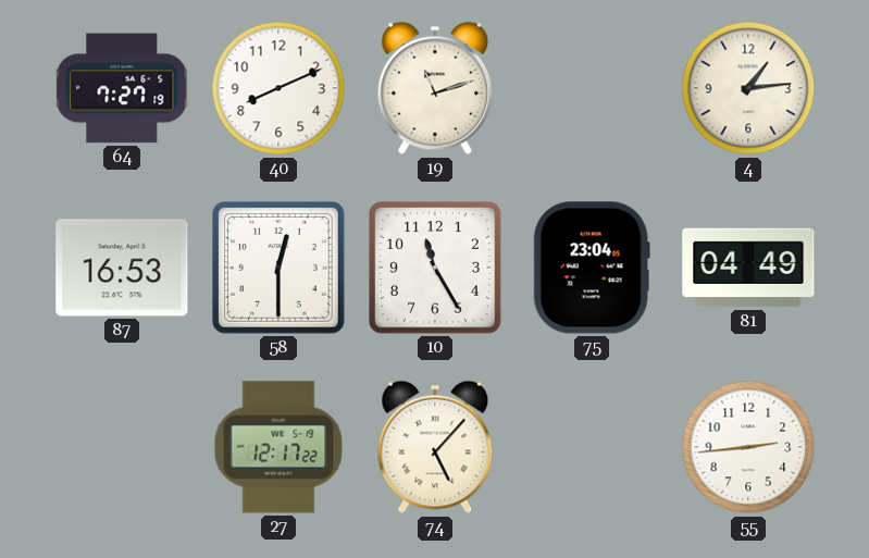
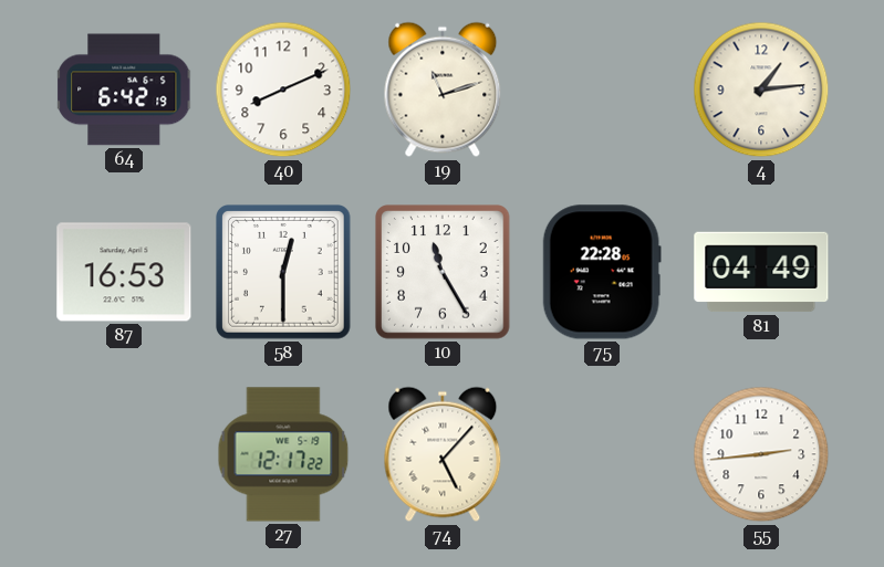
64: 7:27 -> 6:42 (125, 90)
75: 23:04 -> 22:28 (602, 272)
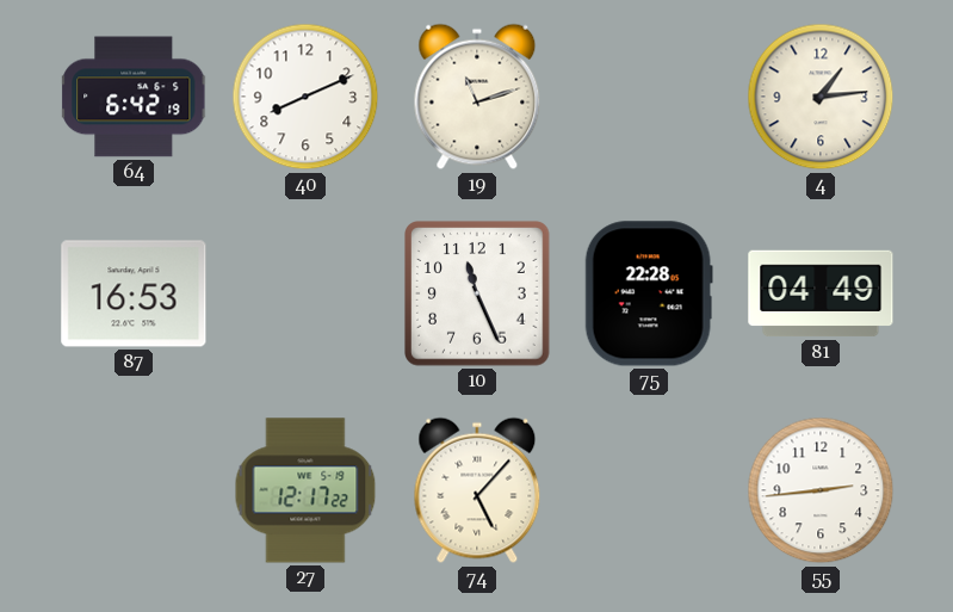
58: 12:30 -> none (284, 273)
10: 11:25 -> 11:26 (478, 295)
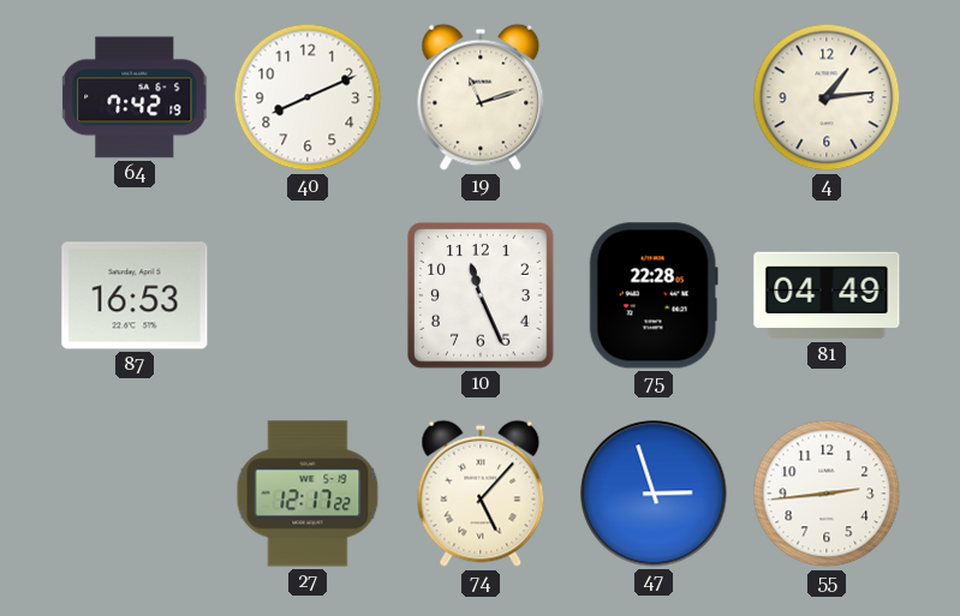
64: 6:42 -> 7:42 (136, 97)
47: none -> 2:57 (654, 494)
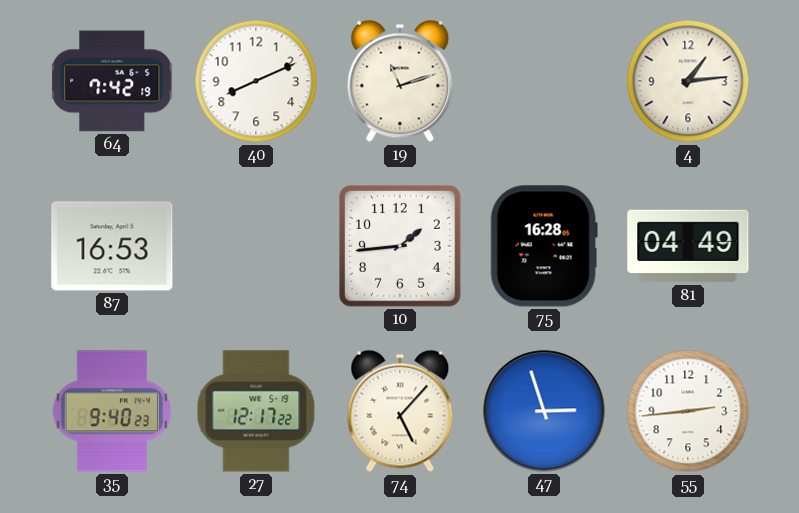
10: 11:26 -> 1:44 (401, 247)
75: 22:28 -> 16:28 (544, 246)
35: none -> 9:40 (111, 411)
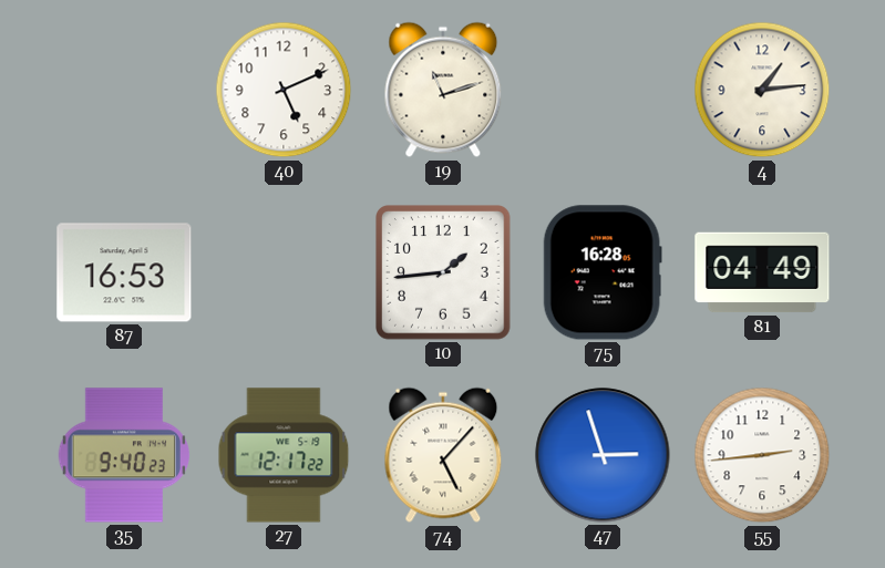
64: 7:42 -> none (113, 81)
40: 8:11 -> 5:11 (284, 90)
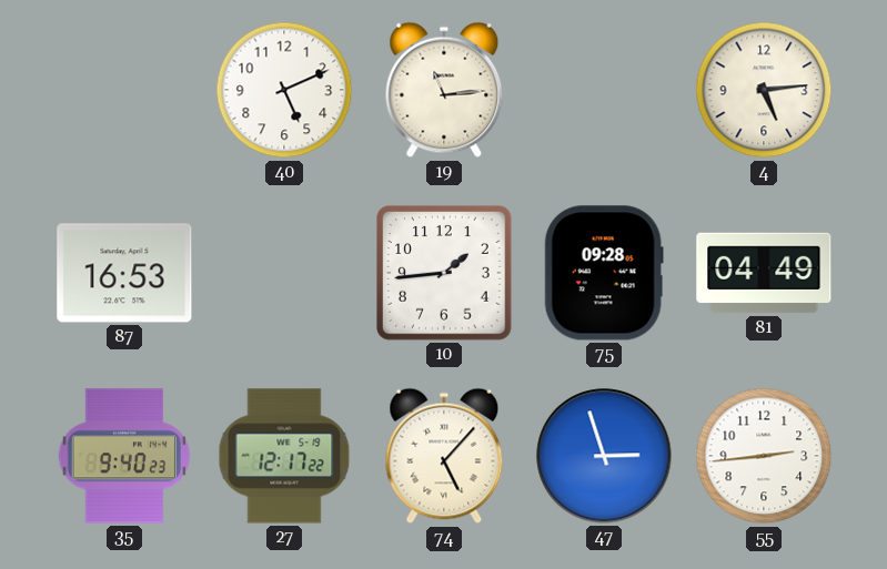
19: 11:12 -> 11:14 (444, 90)
4: 1:14 -> 5:14 (764, 90)
75: 16:28 -> 09:28 (604, 273)
